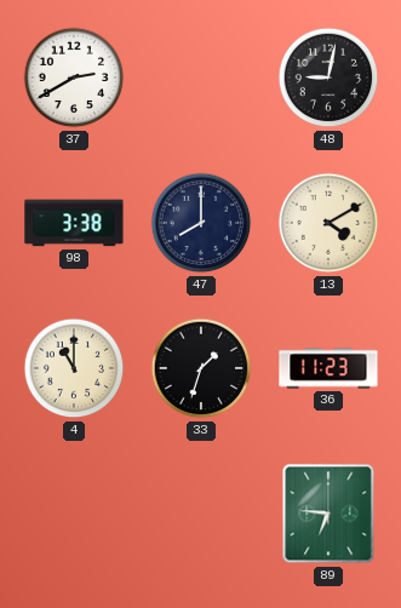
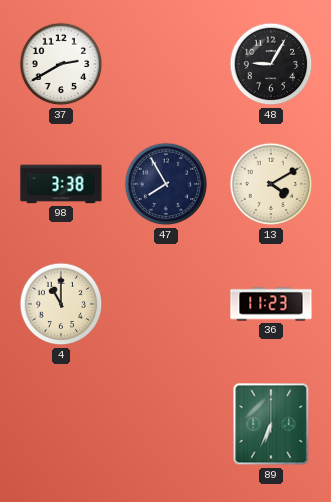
48: 9:02 -> 9:05 (271, 64)
47: 8:00 -> 7:55 (166, 184)
33: 1:33 -> none (201, 368)
89: 6:46 -> 6:34 (271, 424)
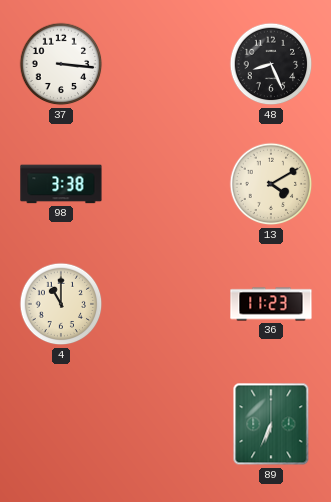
37: 2:40 -> 3:16 (61, 64)
48: 9:05 -> 8:26 (271, 64)
47: 7:55 -> none (166, 184)
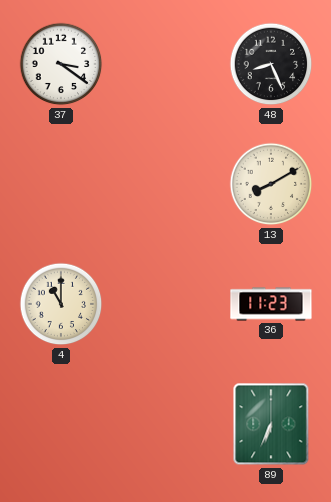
37: 3:16 -> 3:21 (61, 64)
98: 3:38 -> none (61, 184)
13: 4:10 -> 8:10 (271, 184)
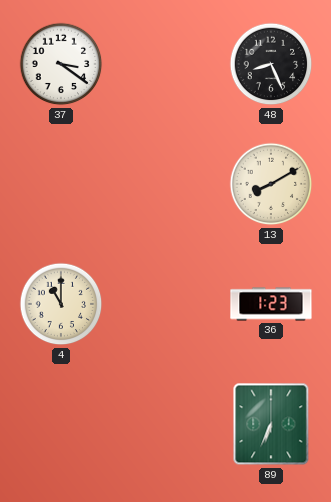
36: 11:23 -> 1:23 (271, 304)
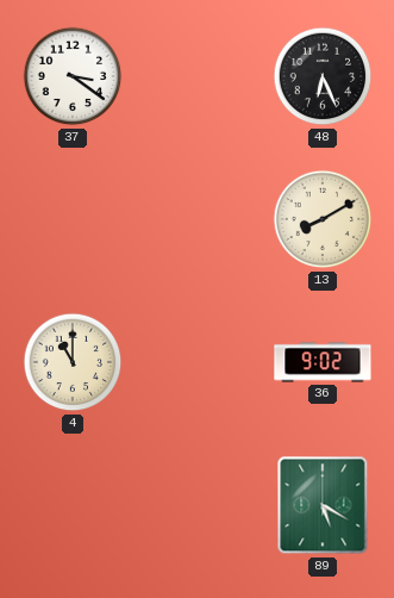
48: 8:26 -> 6:26 (323, 76)
36: 1:23 -> 9:02 (323, 362)
89: 6:34 -> 5:20 (323, 505)
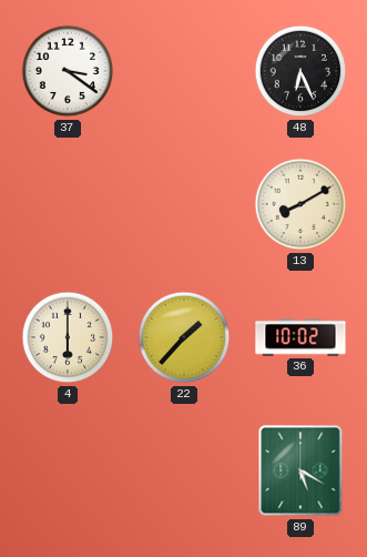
4: 11:00 -> 6:00 (68, 337)
22: none -> 1:37 (184, 337)
36: 9:02 -> 10:02 (300, 337)
